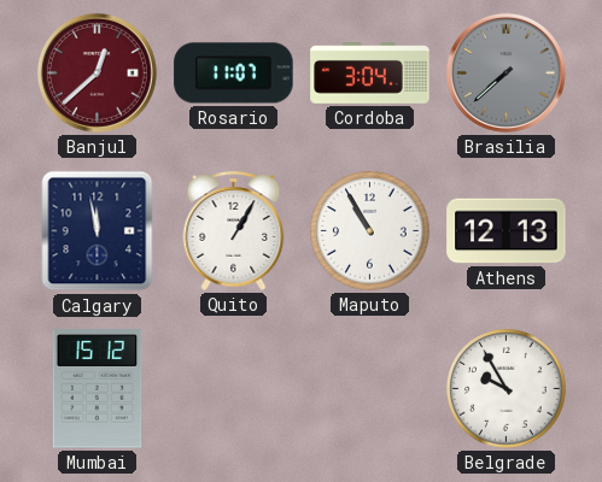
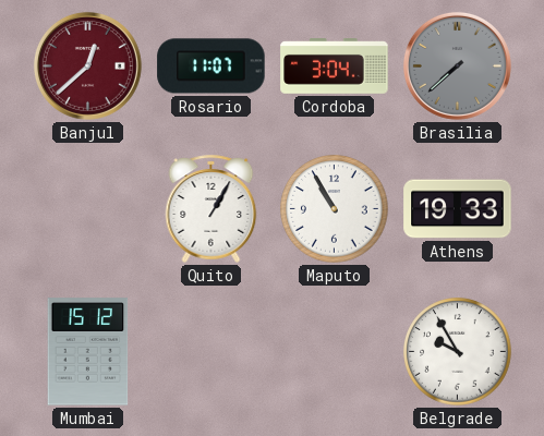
Calgary: 11:58 -> none (98, 231)
Athens: 12:13 -> 19:33 (458, 209)
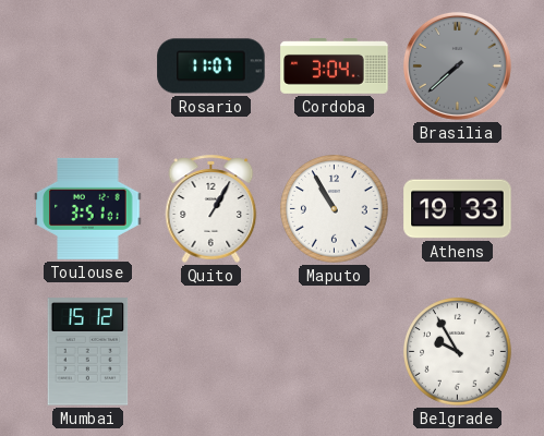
Banjul: 12:38 -> none (87, 65)
Toulouse: none -> 3:51 (88, 208)
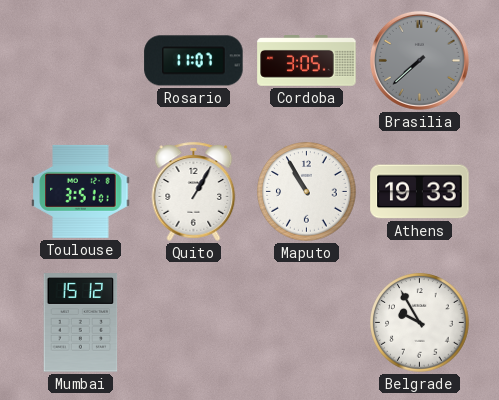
Cordoba: 3:04 -> 3:05 (307, 61)
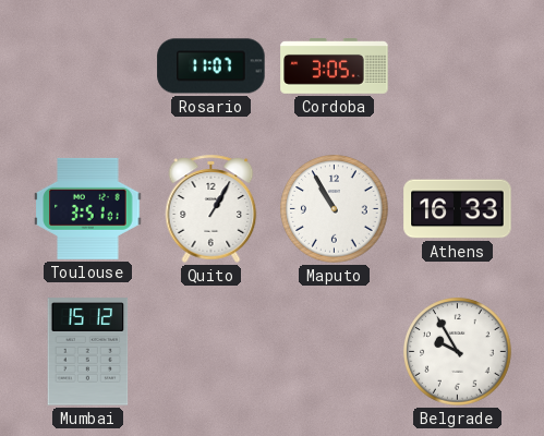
Brasilia: 7:38 -> none (419, 60)
Athens: 19:33 -> 16:33 (458, 209)
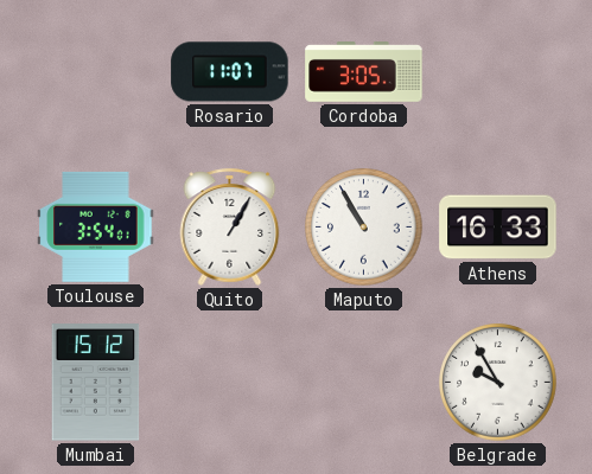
Toulouse: 3:51 -> 3:54 (96, 226)
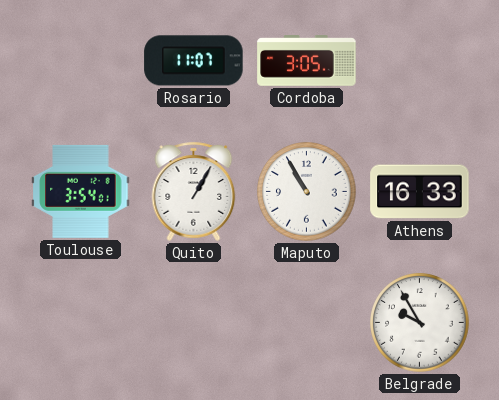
Mumbai: 15:12 -> none (96, 383)
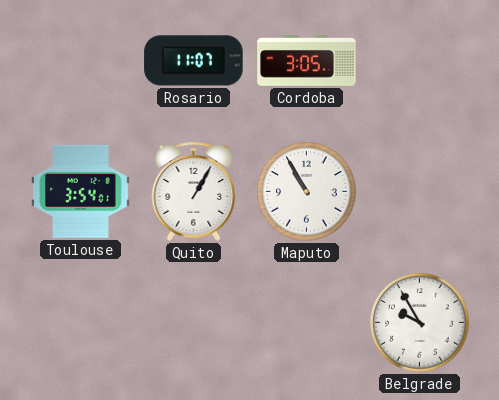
Athens: 16:33 -> none (420, 192)
